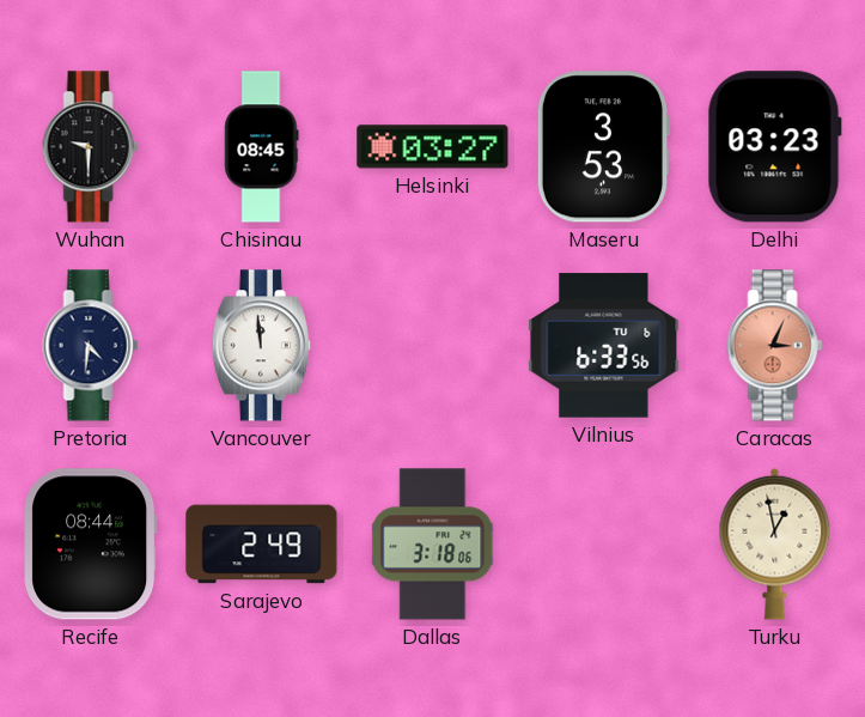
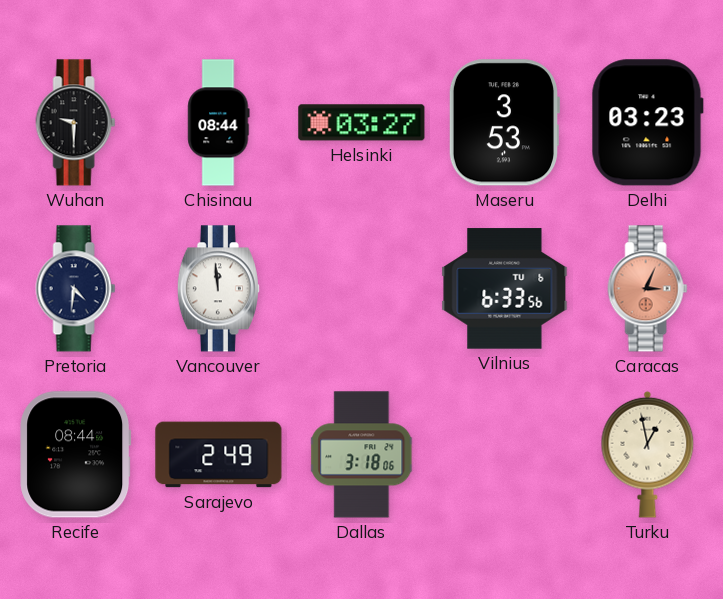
Chisinau: 08:45 -> 08:44 (219, 123)
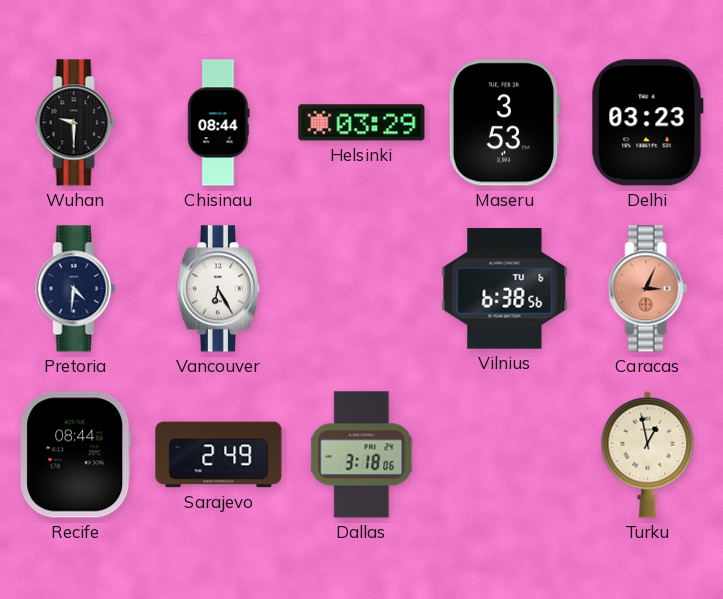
Helsinki: 03:27 -> 03:29 (362, 123)
Vancouver: 11:59 -> 6:25 (218, 289)
Vilnius: 6:33 -> 6:38 (505, 289)
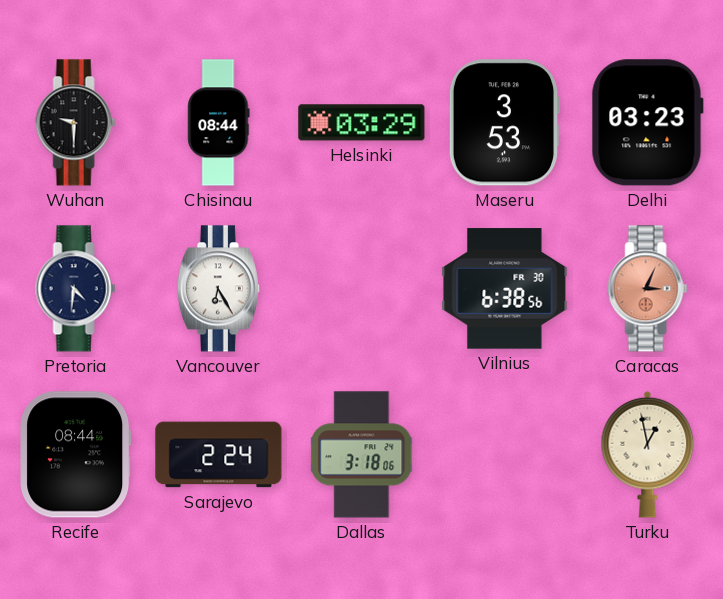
Vilnius date: TU 6 -> FR 30 (505, 289)
Sarajevo: 2:49 -> 2:24 (219, 455)
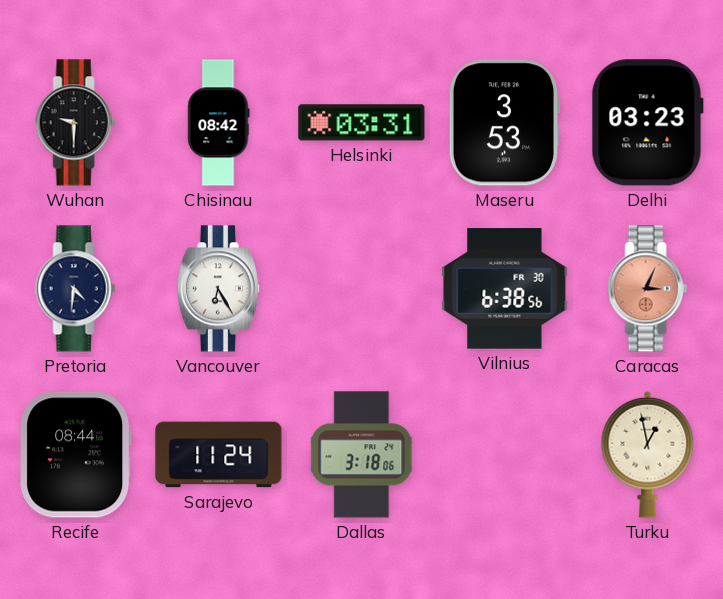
Chisinau: 08:44 -> 08:42 (219, 123)
Helsinki: 03:29 -> 03:31 (362, 123)
Sarajevo: 2:24 -> 11:24 (219, 455)
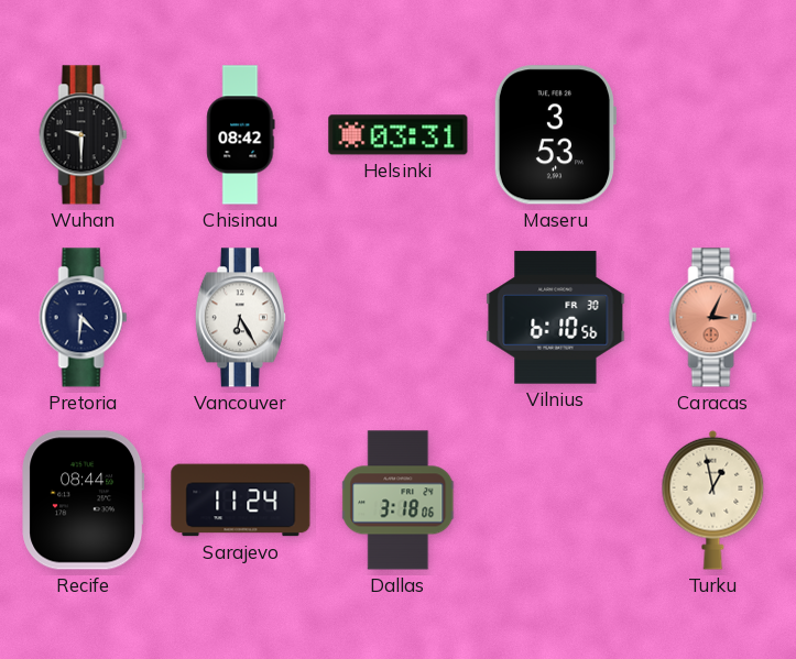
Delhi: 03:23 -> none (647, 123)
Vilnius: 6:38 -> 6:10 (556, 318)
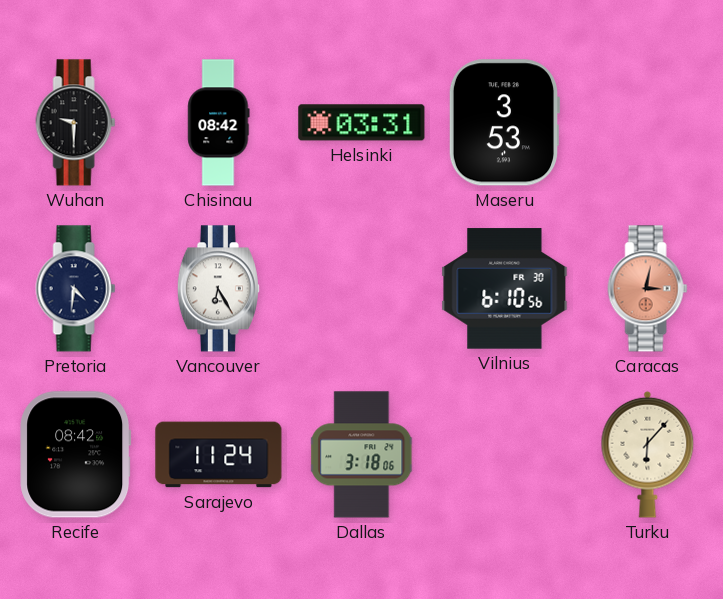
Caracas: 3:04 -> 3:02 (648, 289)
Recife: 08:44 -> 08:42 (76, 455)
Turku: 12:58 -> 6:07 (648, 454)
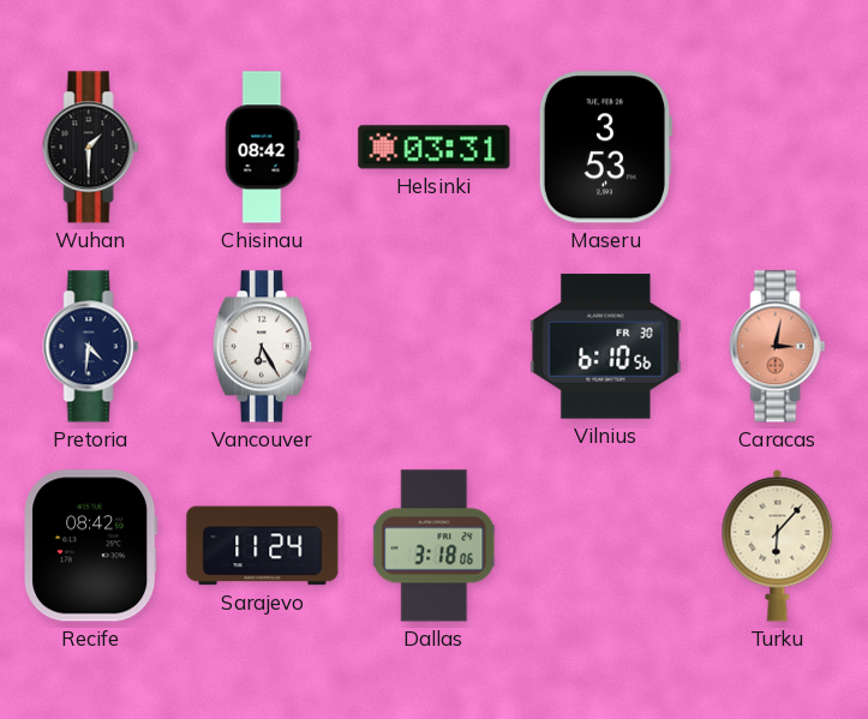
Wuhan: 9:30 -> 1:30 (91, 148)
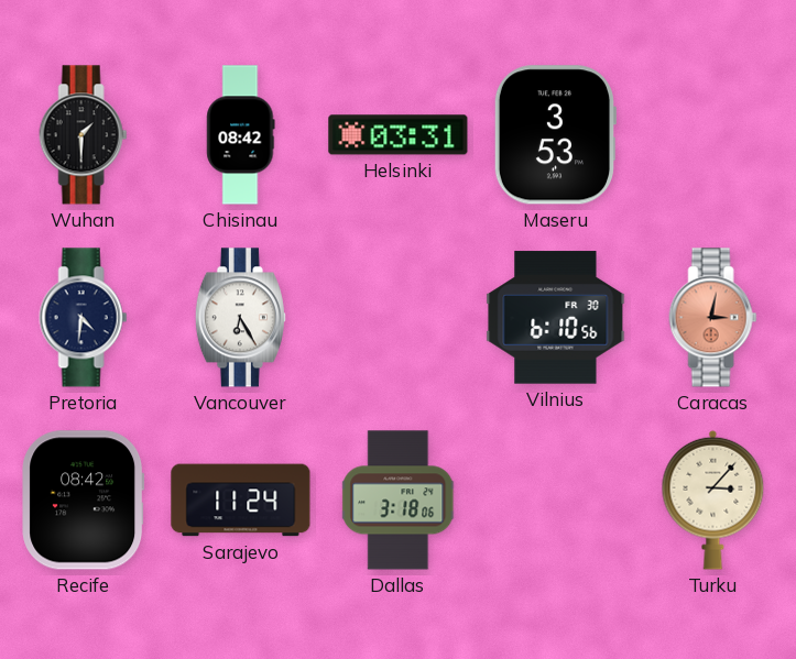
Turku: 6:07 -> 3:07 (713, 499)
